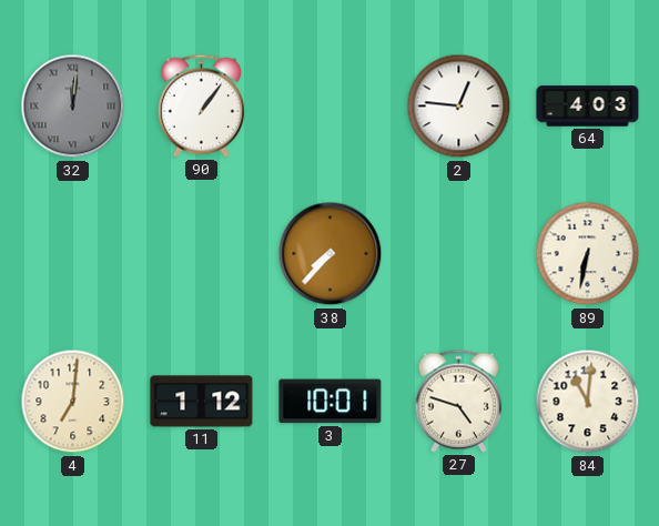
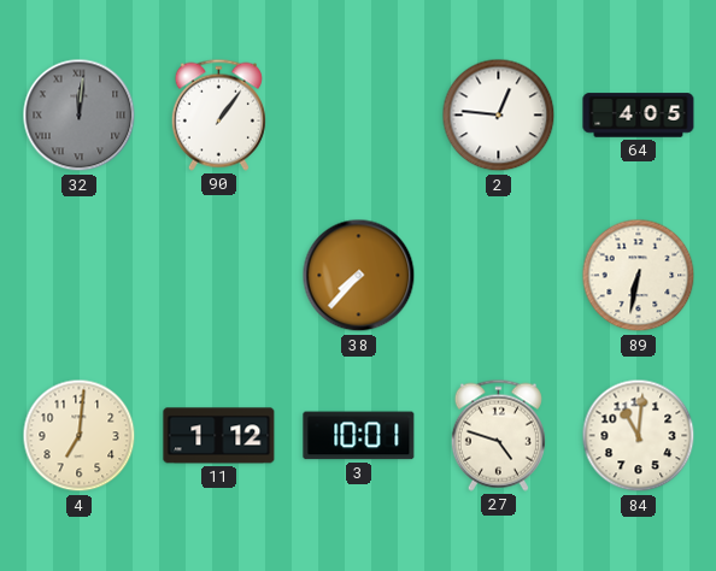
64: 4:03 -> 4:05 (639, 116)
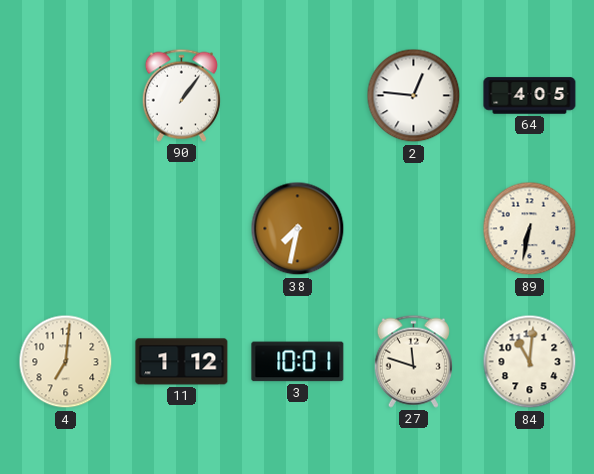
32: 12:01 -> none (80, 116)
38: 7:37 -> 7:32 (298, 229)
27: 4:48 -> 11:48 (413, 361)
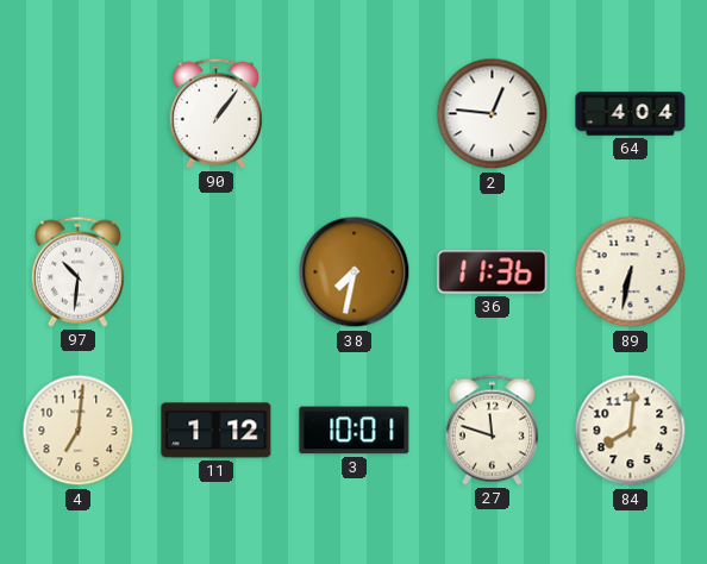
64: 4:05 -> 4:04 (631, 114)
97: none -> 10:31 (77, 271)
36: none -> 11:36 (493, 272)
84: 11:01 -> 8:01 (631, 431)
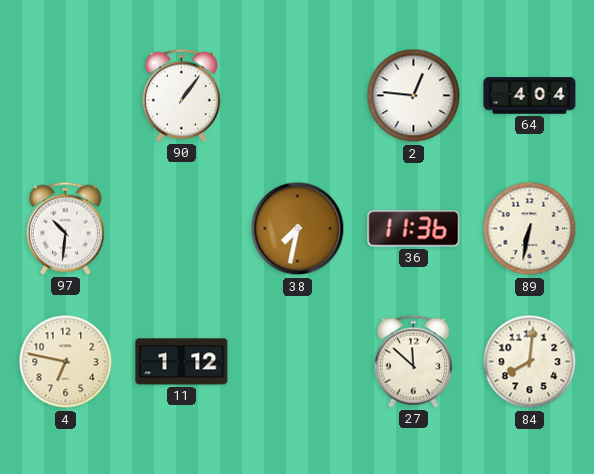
4: 7:01 -> 6:47 (66, 362)
3: 10:01 -> none (355, 431)
27: 11:48 -> 11:52 (413, 361)
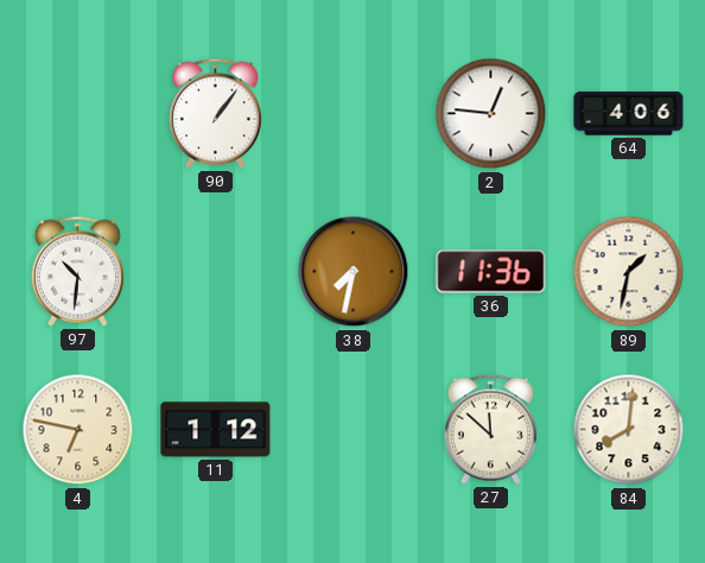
64: 4:04 -> 4:06 (629, 114)
89: 6:32 -> 1:32 (629, 272)
